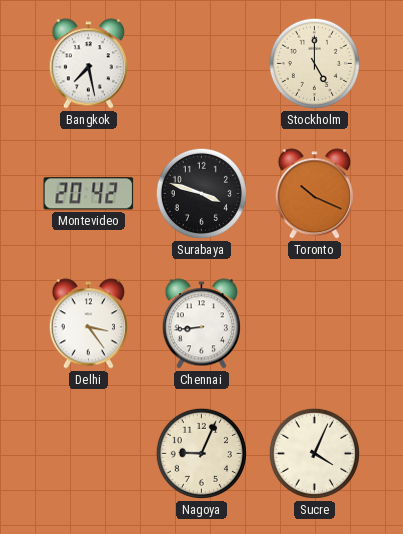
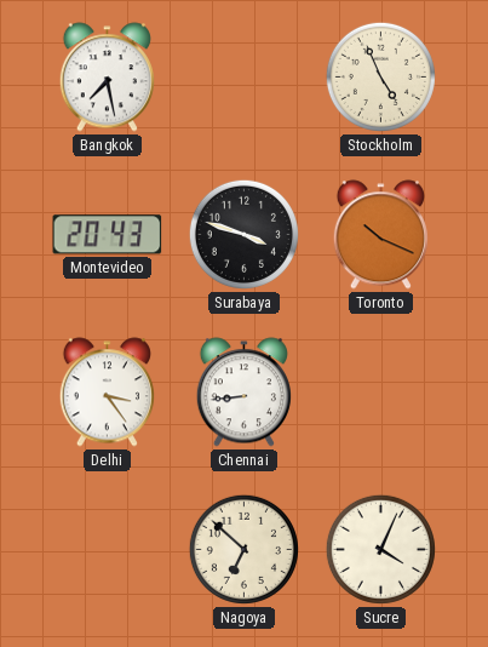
Stockholm: 5:00 -> 4:56 (380, 76)
Montevideo: 20:42 -> 20:43 (108, 235)
Nagoya: 9:04 -> 6:52 (243, 549)
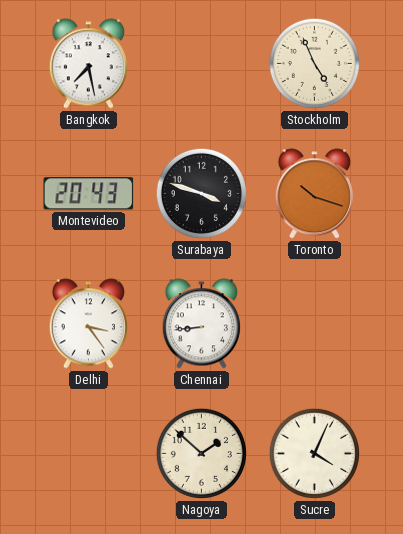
Toronto: 10:19 -> 10:18 (314, 194)
Nagoya: 6:52 -> 1:52 (201, 453)
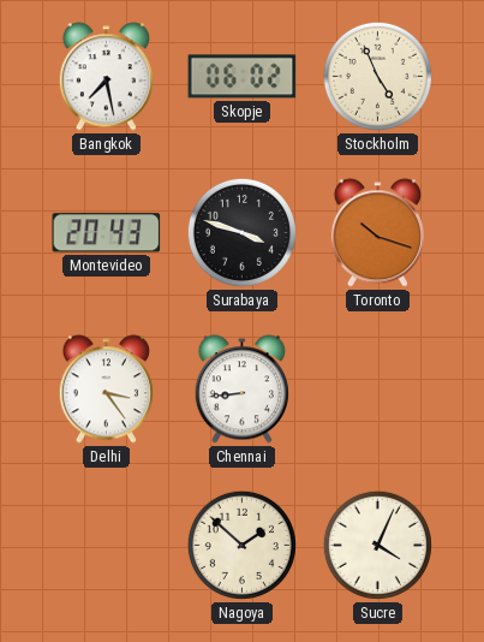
Skopje: none -> 06:02 (243, 77)
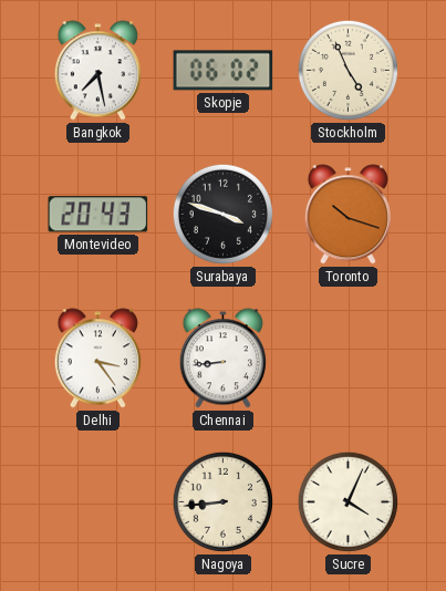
Nagoya: 1:52 -> 8:44 (222, 501)
